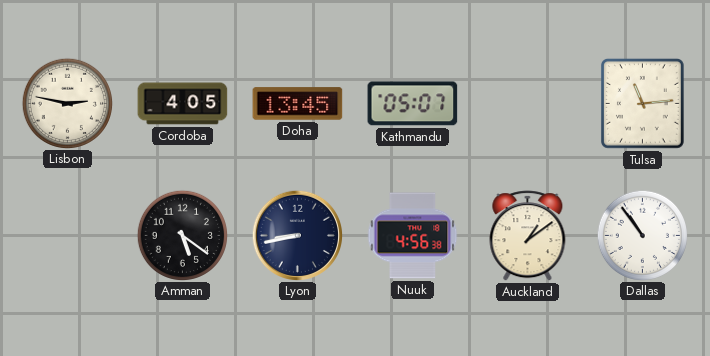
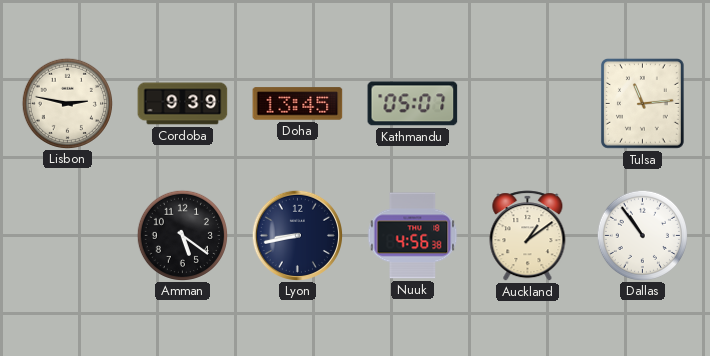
Cordoba: 4:05 -> 9:39 (183, 104)
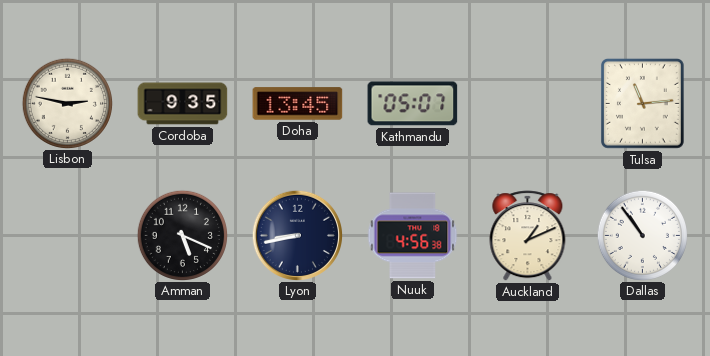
Cordoba: 9:39 -> 9:35 (183, 104)
Amman: 5:21 -> 5:19 (182, 235)
Auckland: 1:09 -> 1:11 (528, 236)
